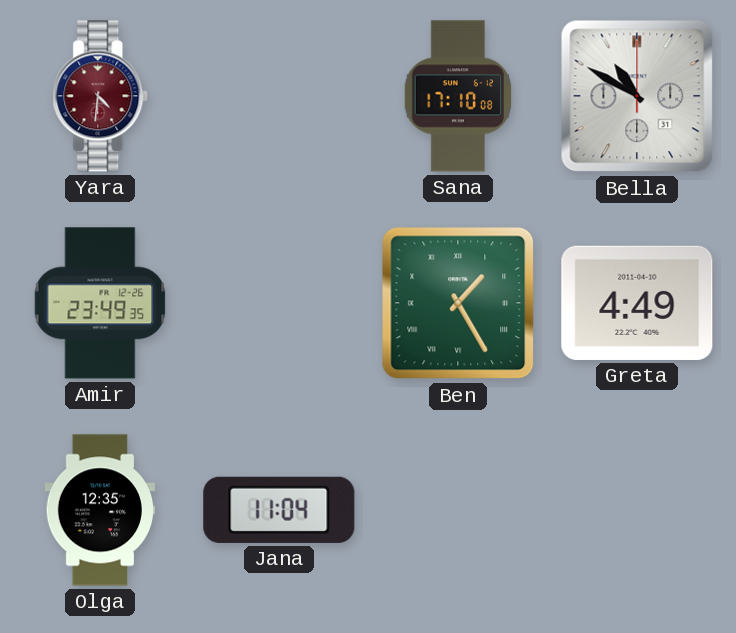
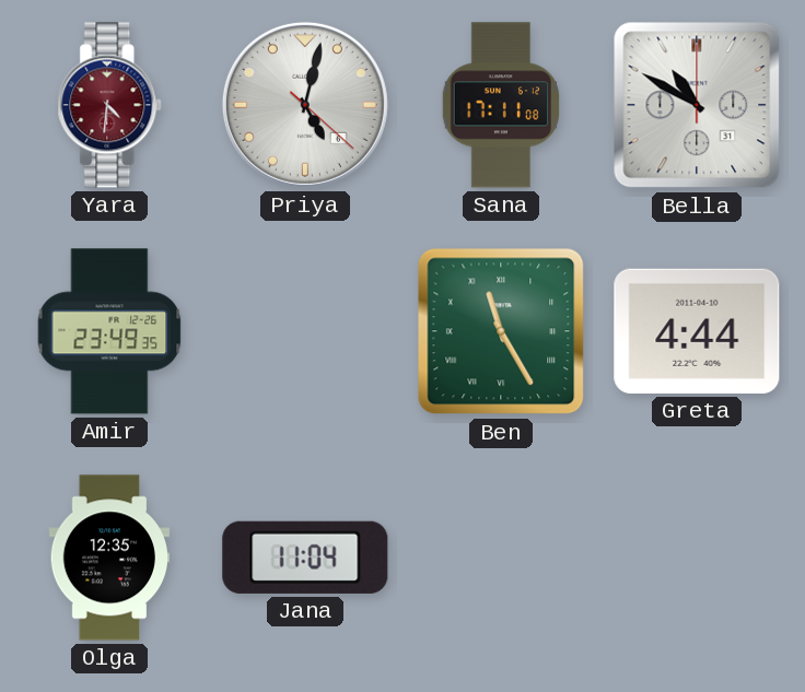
Priya: none -> 5:02 (305, 105)
Sana: 17:10 -> 17:11 (501, 105)
Ben: 1:25 -> 11:25 (501, 331)
Greta: 4:49 -> 4:44 (697, 331)
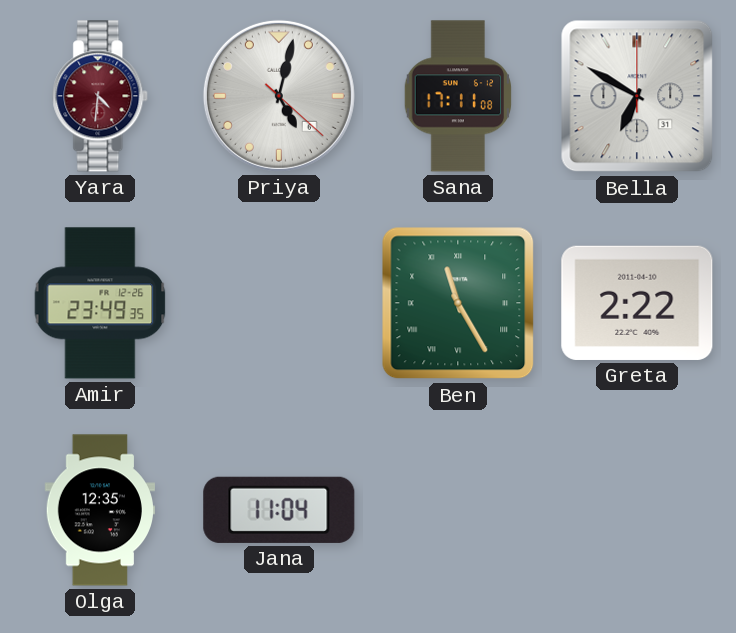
Bella: 10:50 -> 6:50 (637, 96)
Greta: 4:44 -> 2:22 (637, 303)
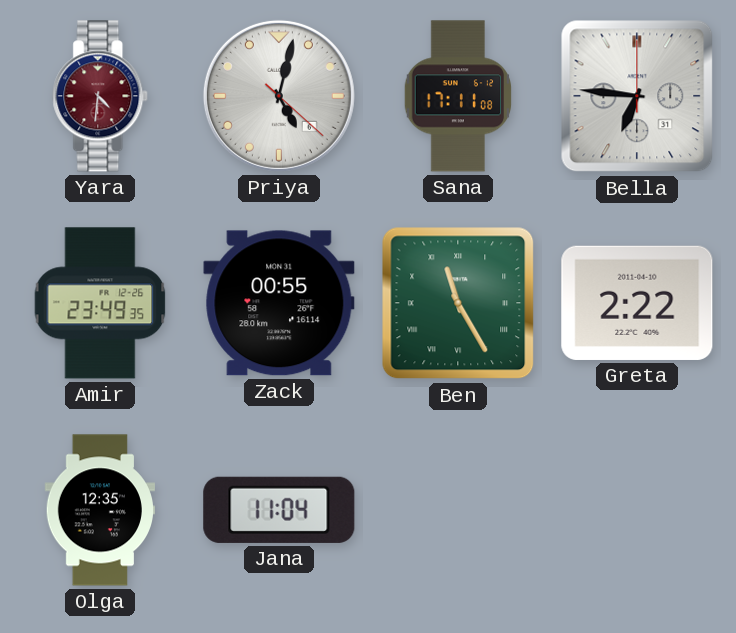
Bella: 6:50 -> 6:46 (637, 96)
Zack: none -> 00:55 (279, 303)
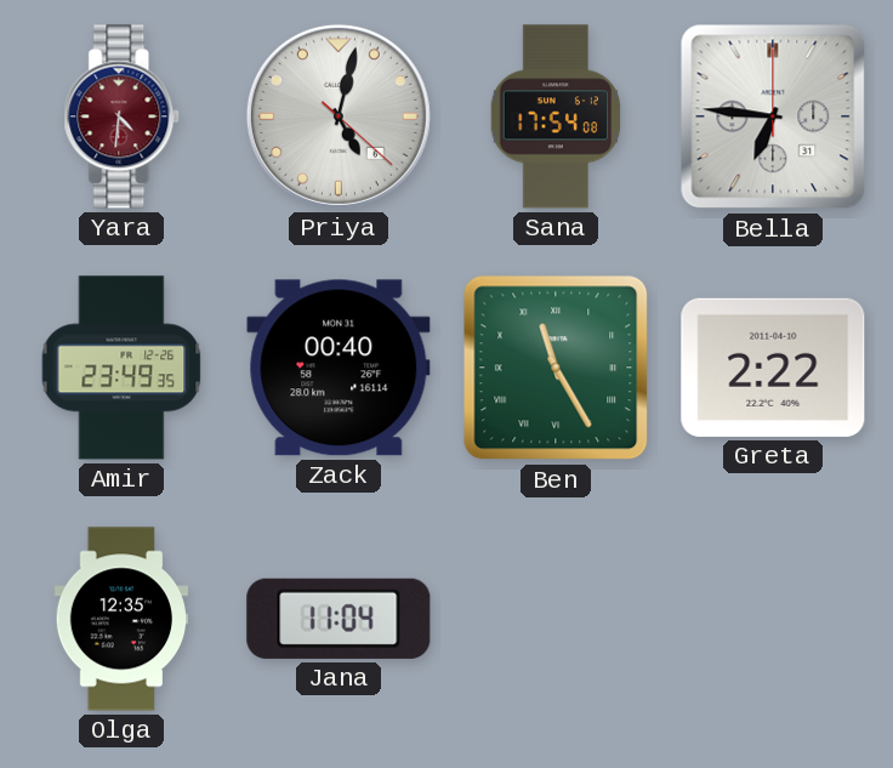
Sana: 17:11 -> 17:54 (556, 116)
Zack: 00:55 -> 00:40 (339, 368)
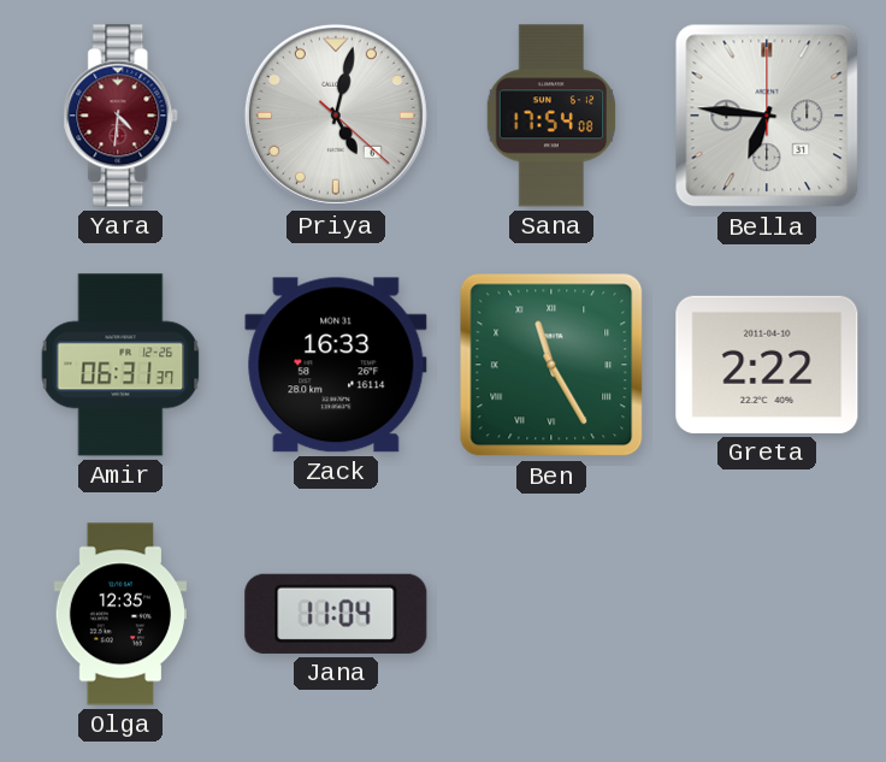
Amir: 23:49 -> 06:31 (120, 365)
Zack: 00:40 -> 16:33 (336, 365)
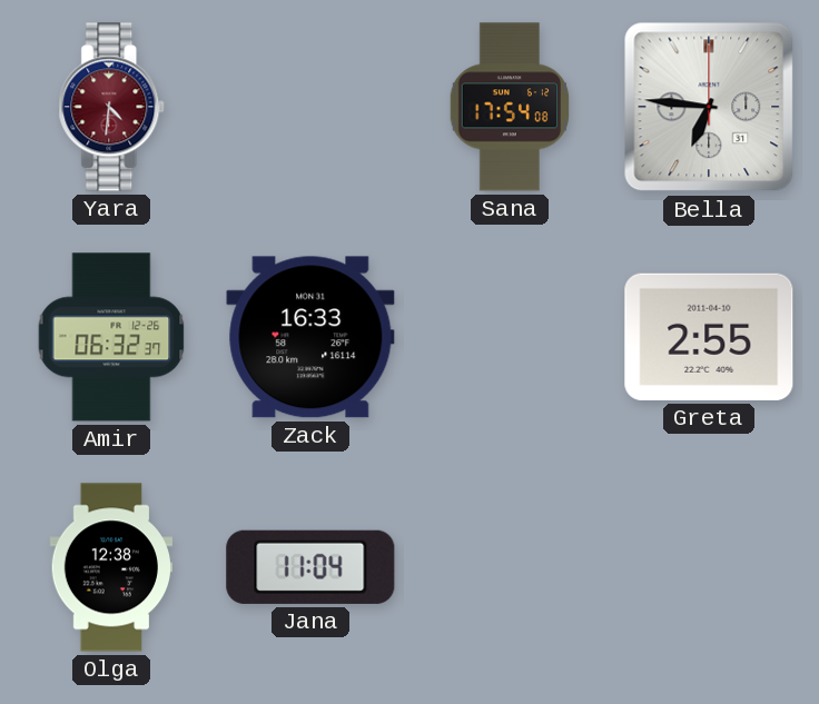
Priya: 5:02 -> none (336, 116)
Amir: 06:31 -> 06:32 (111, 337)
Ben: 11:25 -> none (551, 365)
Greta: 2:22 -> 2:55 (709, 337)
Olga: 12:35 -> 12:38 (110, 567)
